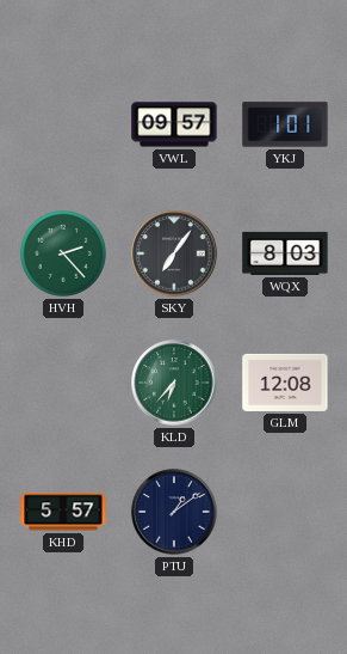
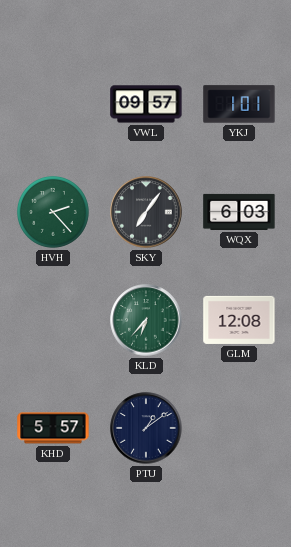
WQX: 8:03 -> 6:03 (239, 212)
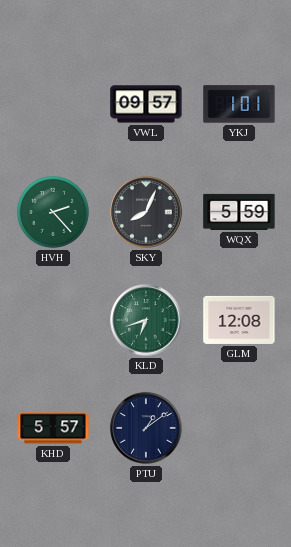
SKY: 7:06 -> 8:04 (146, 212)
WQX: 6:03 -> 5:59 (239, 212)
KLD: 6:37 -> 6:42 (146, 320)
